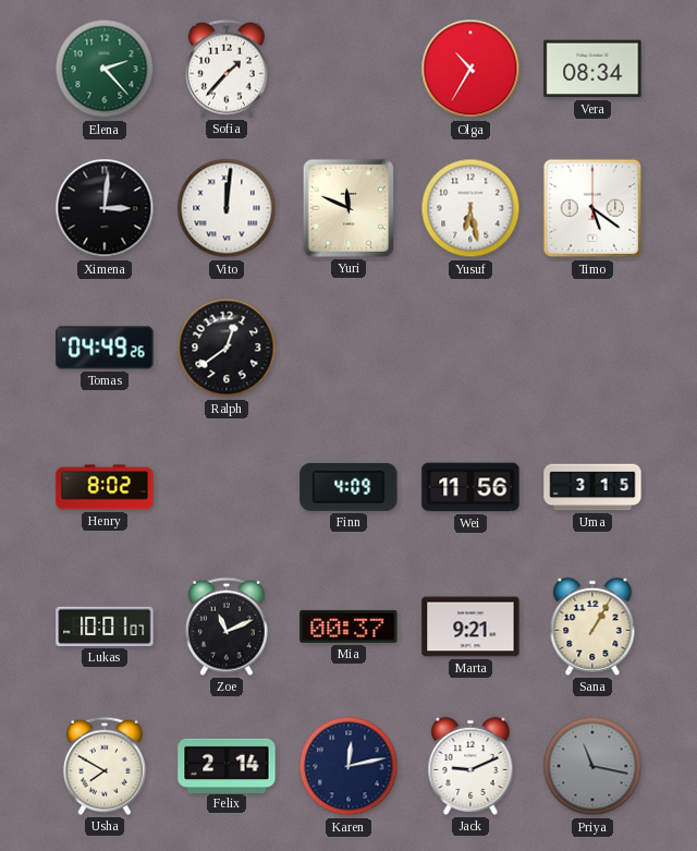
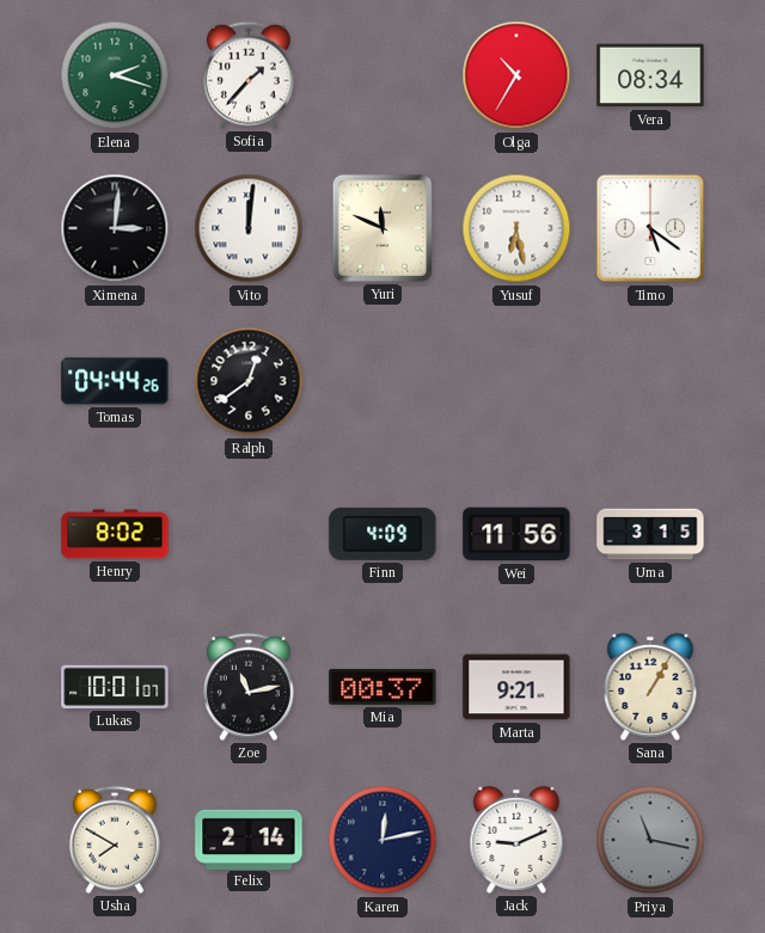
Elena: 2:23 -> 2:18 (115, 75)
Tomas: 04:49 -> 04:44 (115, 381)
Zoe: 11:11 -> 11:13 (249, 687)
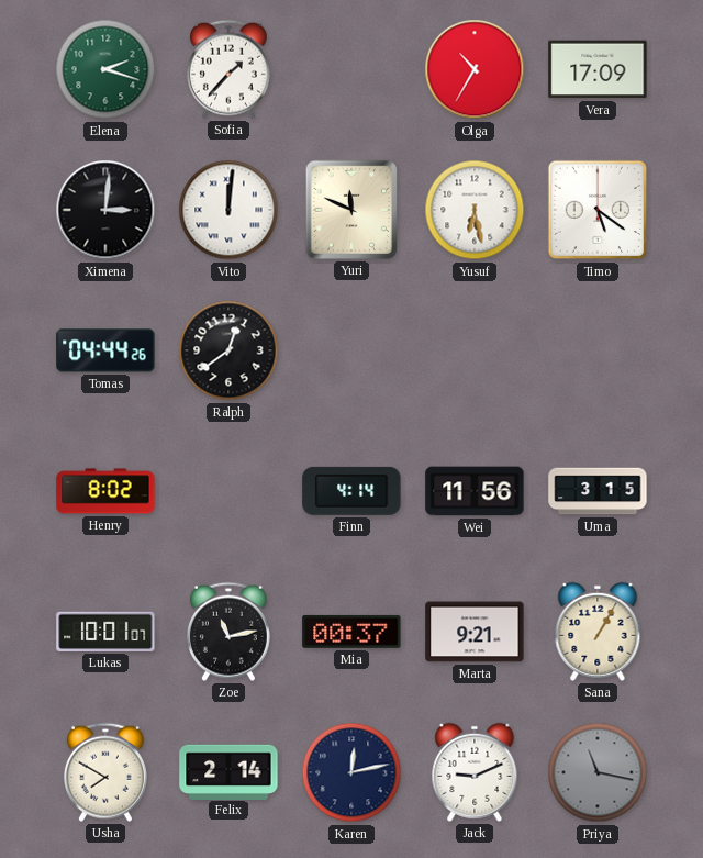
Vera: 08:34 -> 17:09 (598, 69)
Finn: 4:09 -> 4:14 (351, 491)
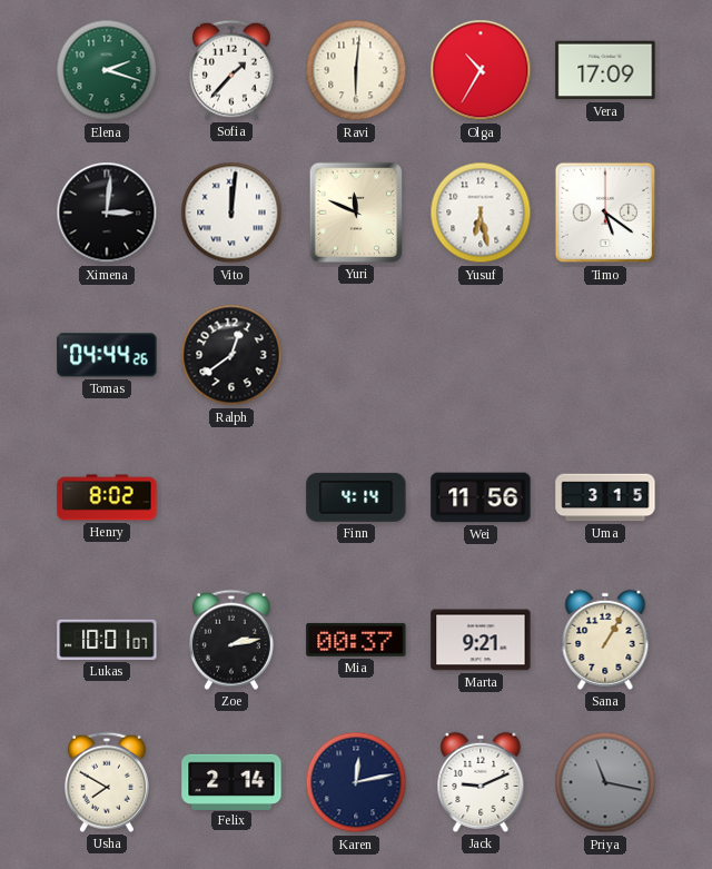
Ravi: none -> 6:01 (356, 70)
Zoe: 11:13 -> 2:13 (231, 640)
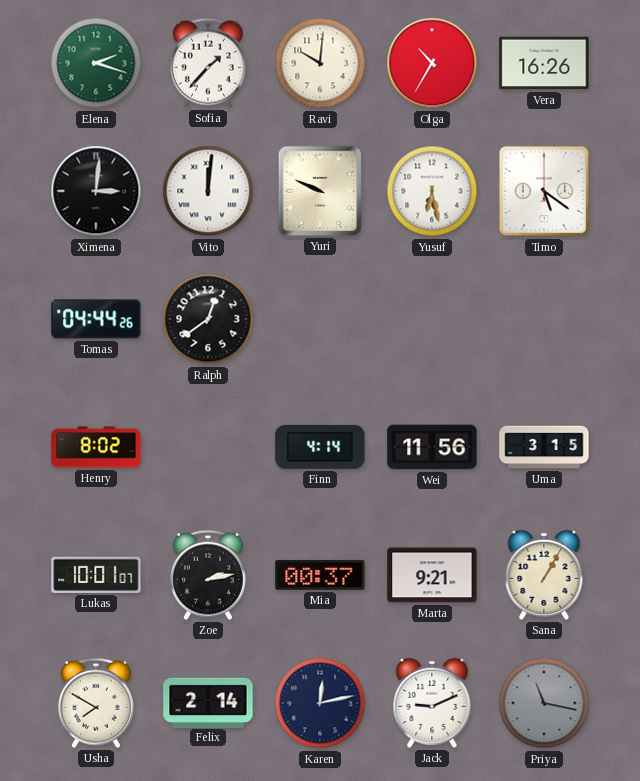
Ravi: 6:01 -> 10:01 (320, 63)
Vera: 17:09 -> 16:26 (544, 63)
Yuri: 11:49 -> 9:49 (320, 191)
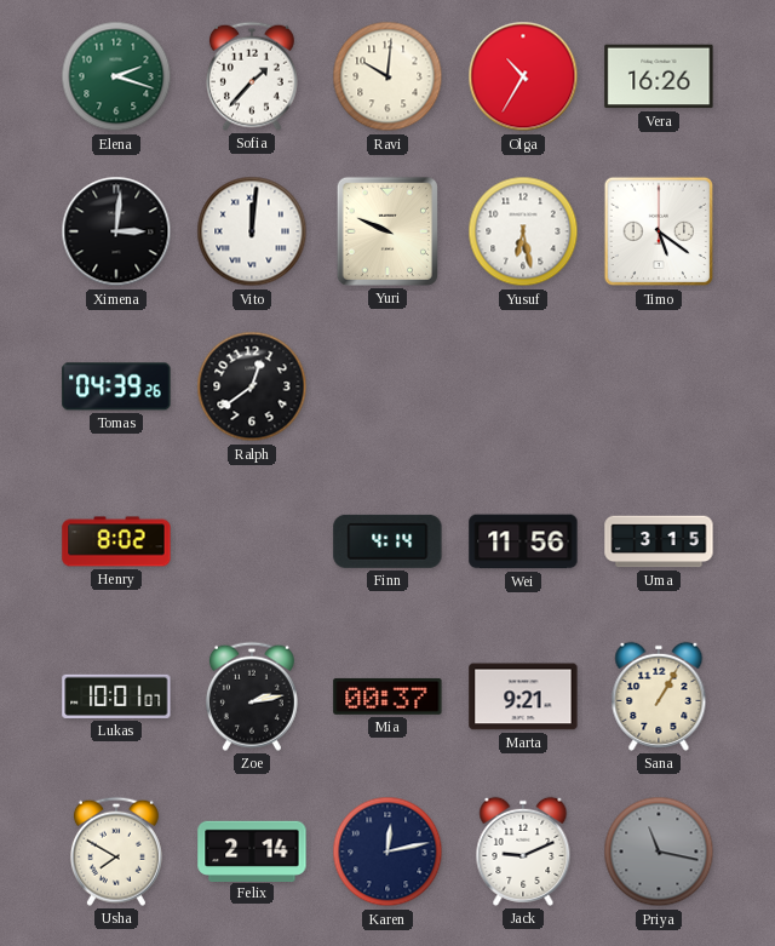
Tomas: 04:44 -> 04:39 (116, 386)
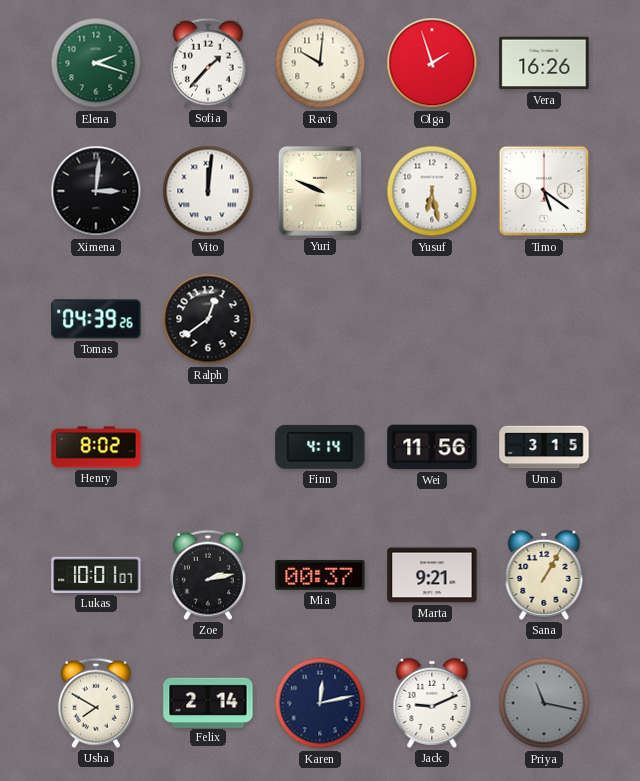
Olga: 10:35 -> 1:57 (432, 63)
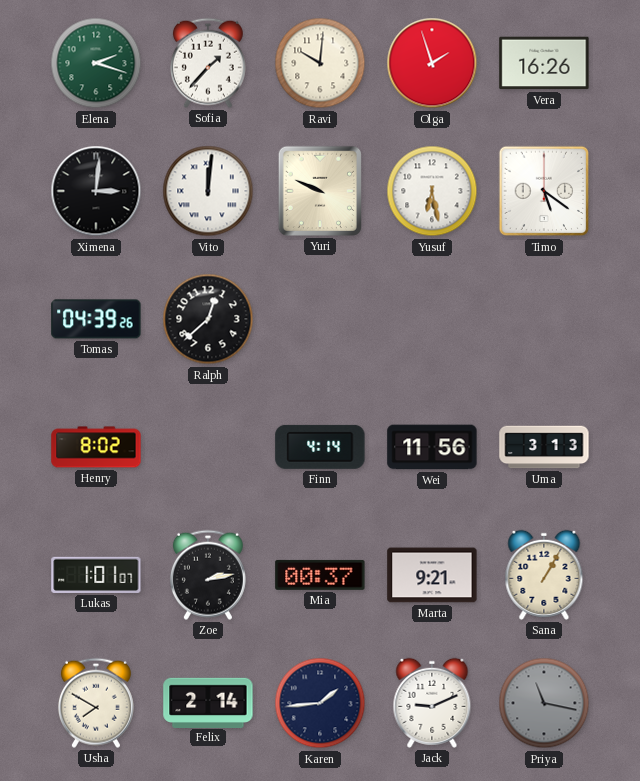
Ralph: 12:39 -> 12:38 (208, 319)
Uma: 3:15 -> 3:13 (544, 447)
Lukas: 10:01 -> 1:01 (96, 575)
Karen: 12:13 -> 1:44 (320, 703)
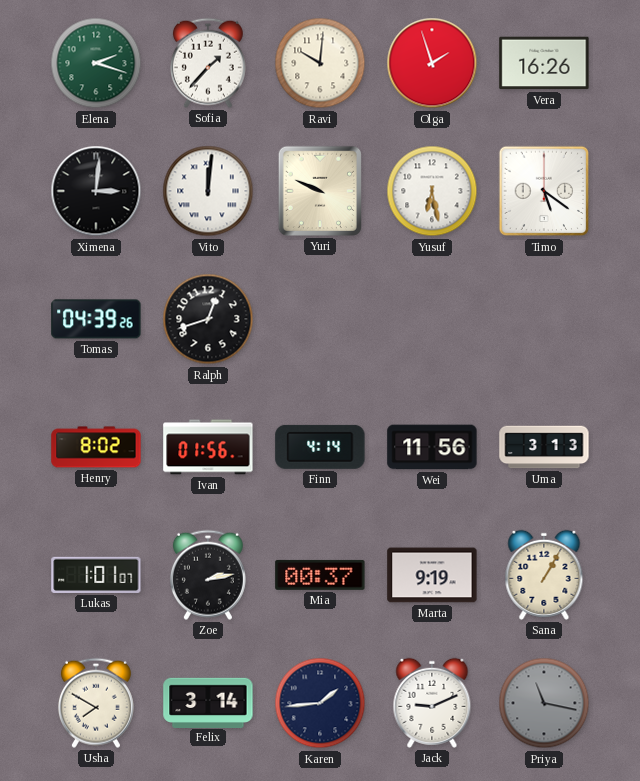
Ralph: 12:38 -> 12:42 (208, 319)
Ivan: none -> 01:56 (208, 447)
Marta: 9:21 -> 9:19 (432, 575)
Felix: 2:14 -> 3:14 (208, 702)
